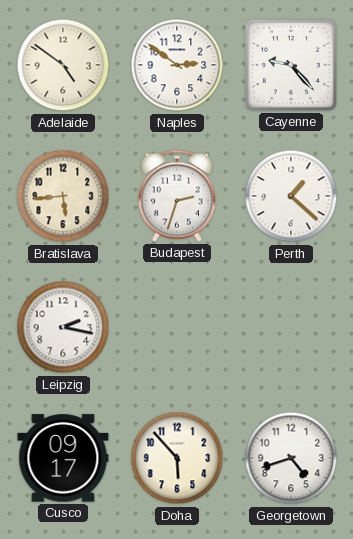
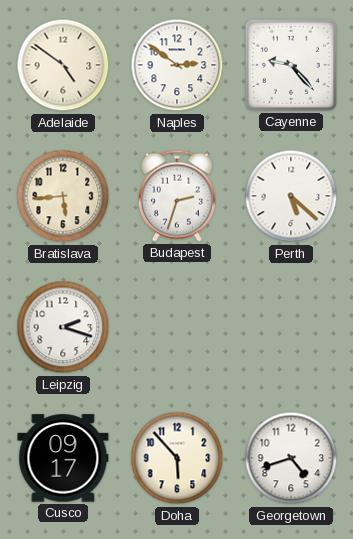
Perth: 1:22 -> 5:22 (291, 196)
Leipzig: 2:17 -> 2:18 (63, 327)
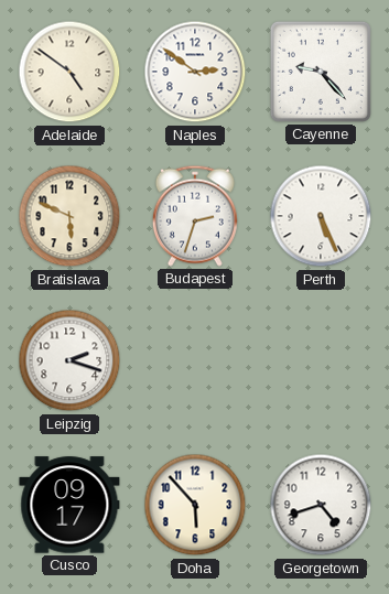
Bratislava: 5:44 -> 5:49 (69, 216)
Perth: 5:22 -> 5:26 (321, 216)
